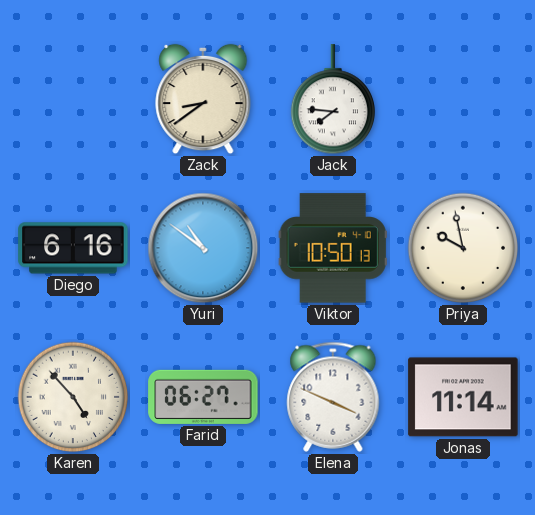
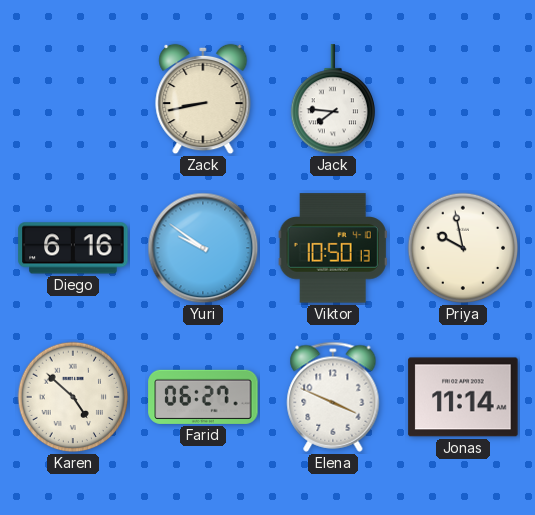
Zack: 8:39 -> 8:43 (203, 99)
Yuri: 10:51 -> 9:51 (203, 248)
Karen: 4:53 -> 4:52 (73, 397)
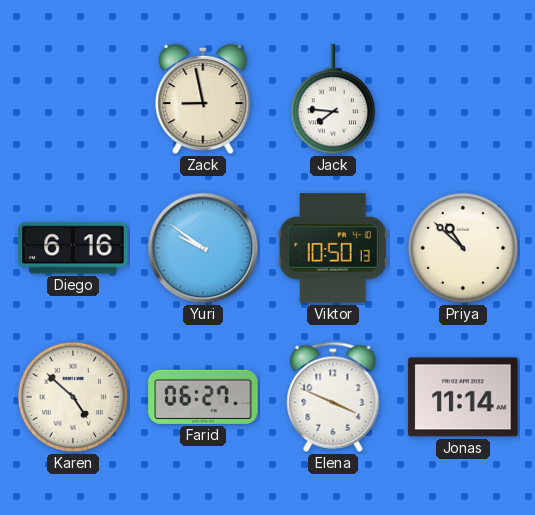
Zack: 8:43 -> 8:58 (203, 99)
Priya: 9:58 -> 10:52 (463, 248)
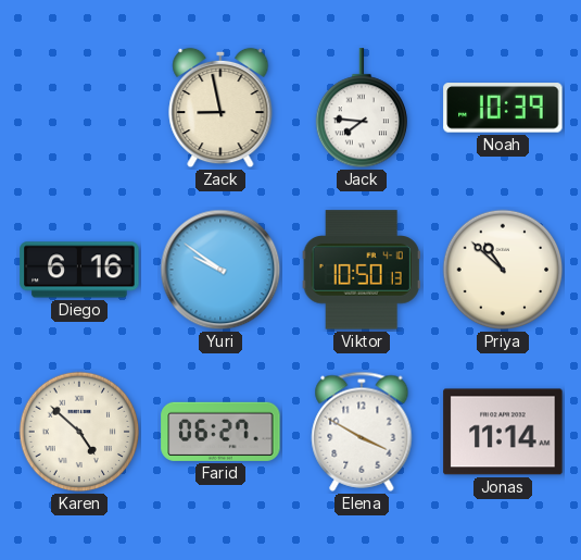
Noah: none -> 10:39 (503, 108)
Elena: 3:49 -> 3:50 (362, 432)
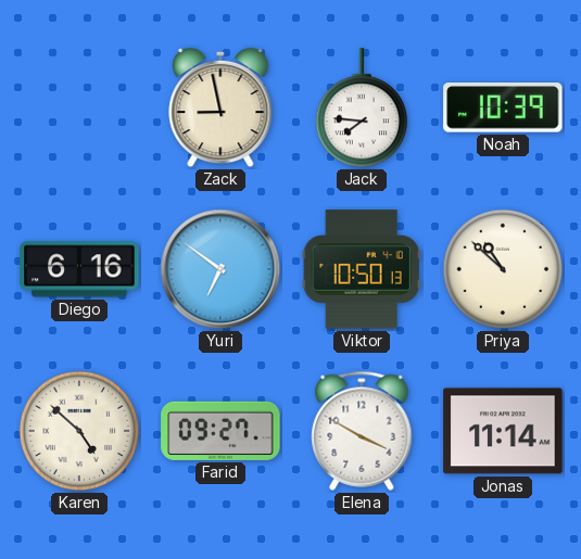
Yuri: 9:51 -> 6:51 (220, 269)
Farid: 06:27 -> 09:27 (220, 431)
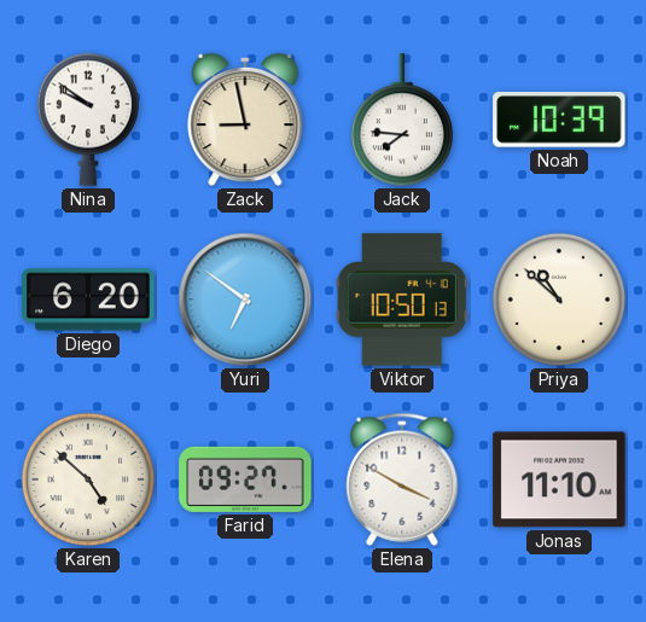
Nina: none -> 9:51 (87, 120)
Diego: 6:16 -> 6:20 (88, 300)
Jonas: 11:14 -> 11:10 (559, 479)
